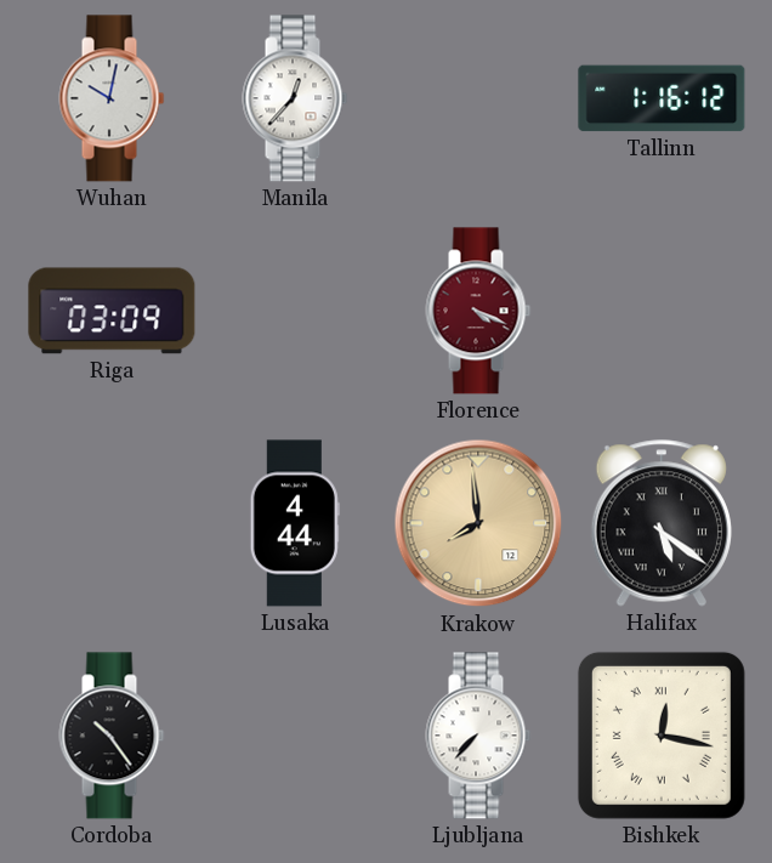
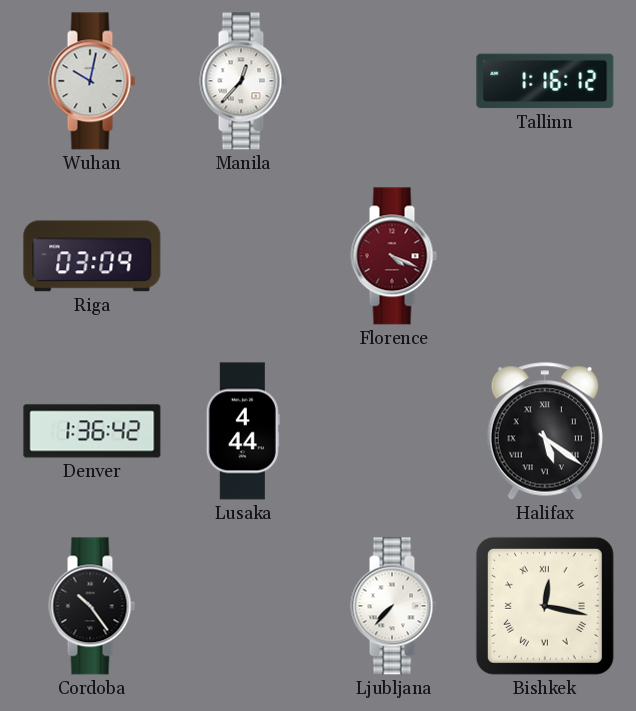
Denver: none -> 1:36 (92, 431)
Krakow: 7:59 -> none (478, 523)
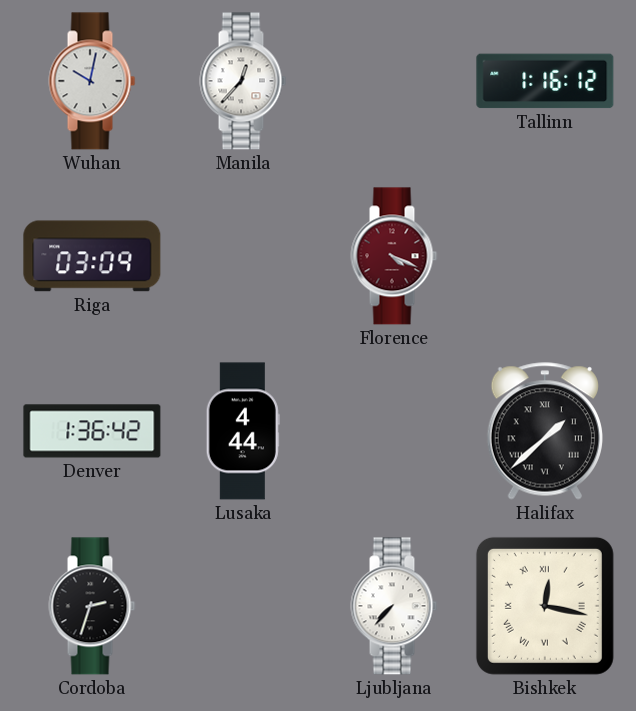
Halifax: 5:21 -> 1:38 (545, 431)
Cordoba: 10:24 -> 2:33 (92, 606)
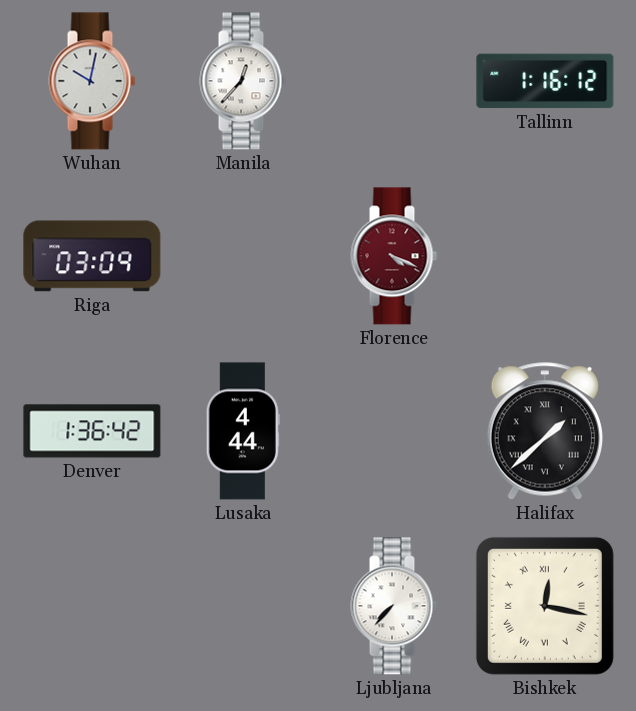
Cordoba: 2:33 -> none (92, 606)
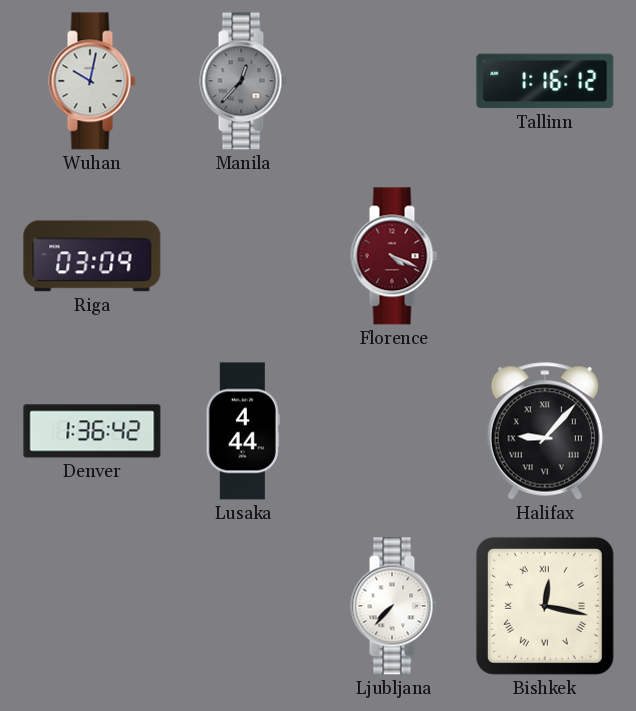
Manila dial: white -> grey (243, 81)
Halifax: 1:38 -> 9:07 (545, 431)
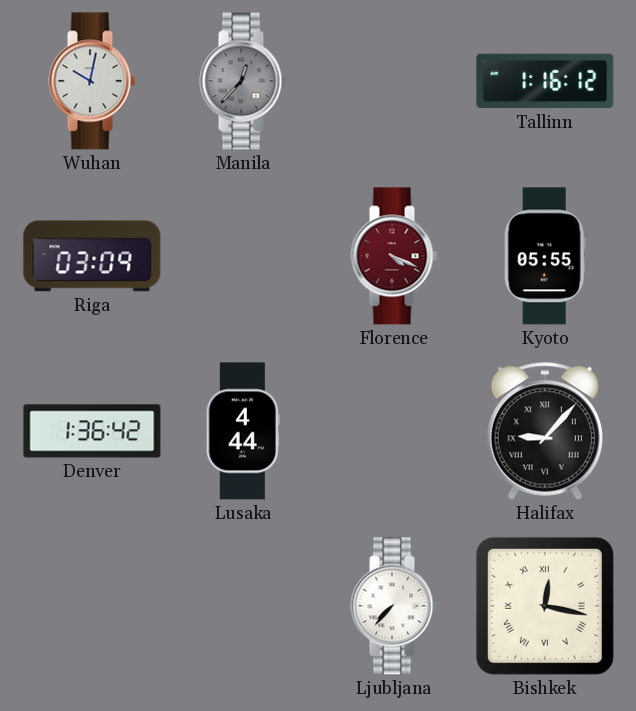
Kyoto: none -> 05:55 (545, 256)
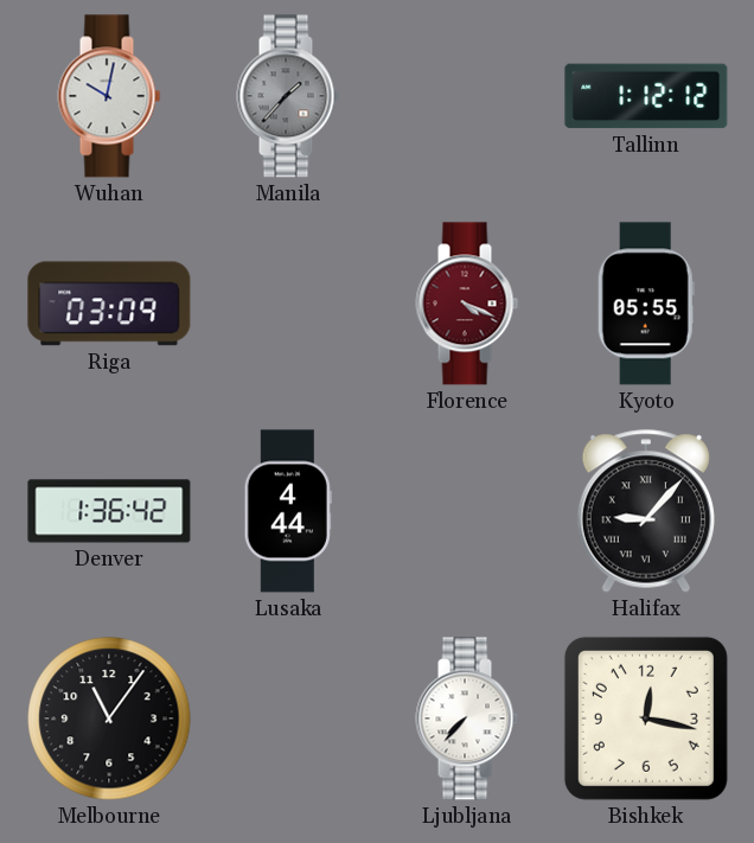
Manila: 12:37 -> 1:37 (288, 96)
Tallinn: 1:16 -> 1:12 (646, 96)
Melbourne: none -> 11:06 (109, 719)
Bishkek numerals: Roman -> Arabic (646, 719)
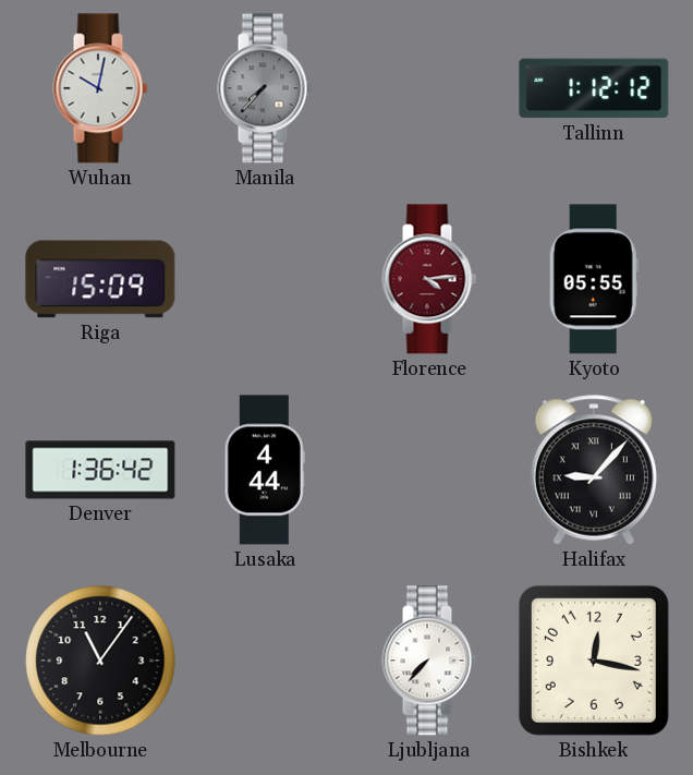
Manila: 1:37 -> 7:37 (265, 88)
Riga: 03:09 -> 15:09 (100, 279)
Florence: 4:19 -> 4:14 (429, 279)
